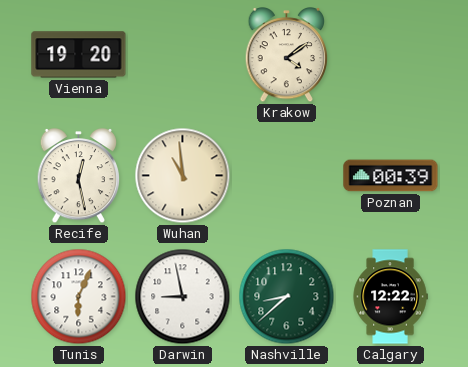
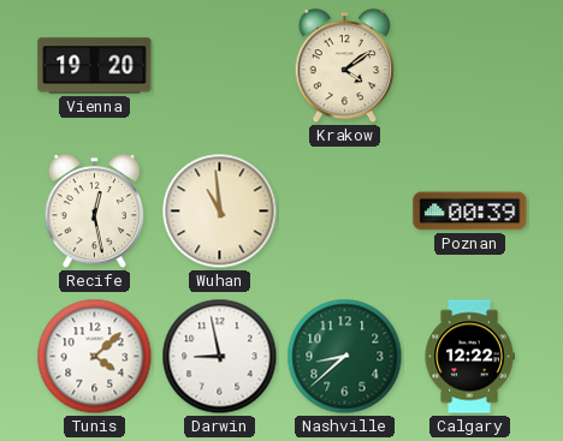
Tunis: 6:04 -> 4:08 (95, 357)
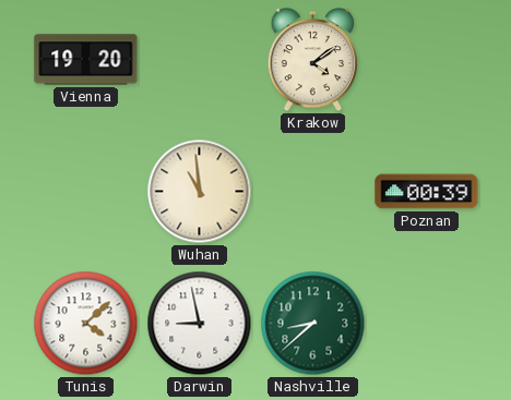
Recife: 12:28 -> none (95, 213)
Calgary: 12:22 -> none (469, 357)
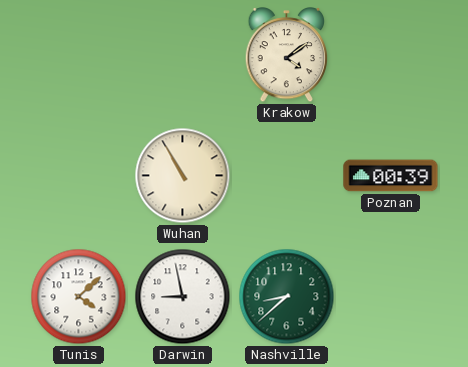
Vienna: 19:20 -> none (86, 60)
Wuhan: 10:59 -> 10:55 (183, 176)
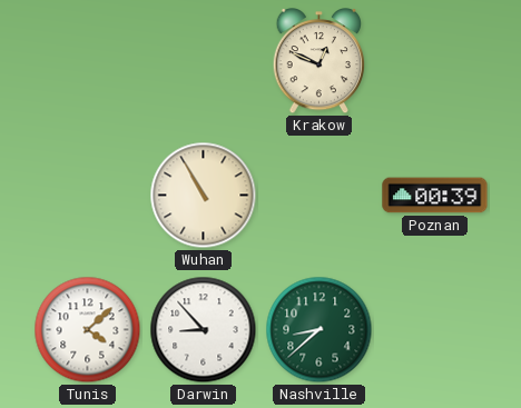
Krakow: 4:09 -> 12:49 (320, 62)
Darwin: 8:58 -> 8:53 (204, 330)
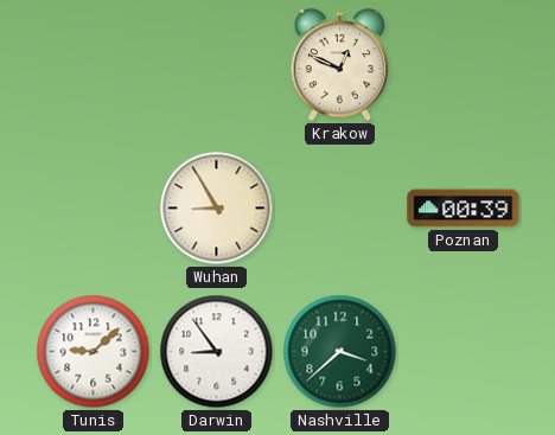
Wuhan: 10:55 -> 8:55 (217, 209)
Tunis: 4:08 -> 9:08 (94, 352)
Darwin: 8:53 -> 8:54 (217, 352)
Nashville: 8:38 -> 3:38 (340, 352)
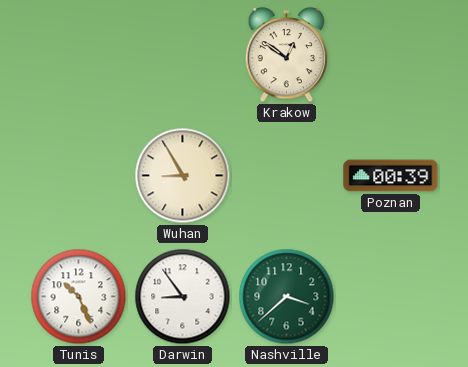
Krakow: 12:49 -> 12:51 (287, 56)
Tunis: 9:08 -> 10:26 (79, 297)
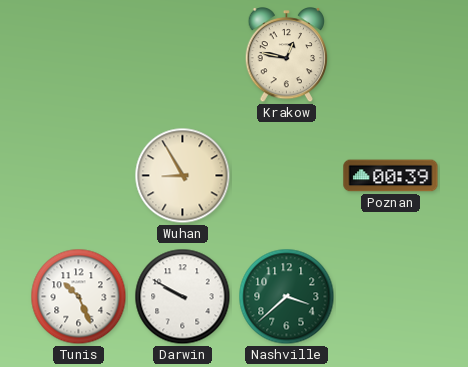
Krakow: 12:51 -> 12:47 (287, 56)
Darwin: 8:54 -> 9:50 (183, 297)
